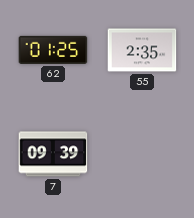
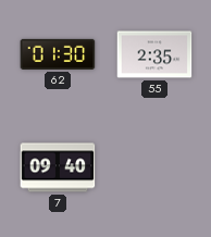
62: 01:25 -> 01:30 (58, 54)
7: 09:39 -> 09:40 (58, 167)
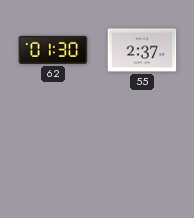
55: 2:35 -> 2:37 (142, 50)
7: 09:40 -> none (58, 167)
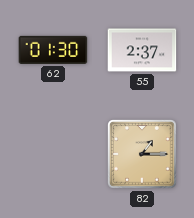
82: none -> 1:15 (142, 154)
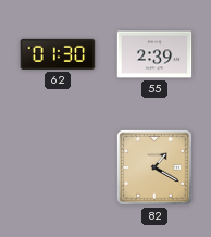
55: 2:37 -> 2:39 (154, 54)
82: 1:15 -> 1:20 (154, 167)
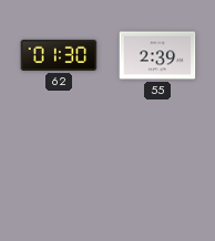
82: 1:20 -> none (154, 167)
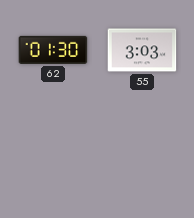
55: 2:39 -> 3:03 (142, 50)
